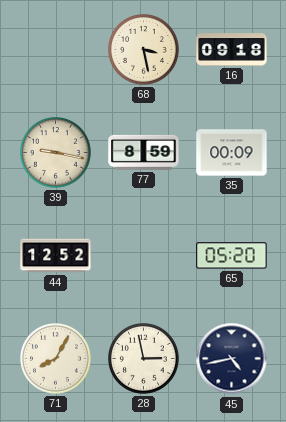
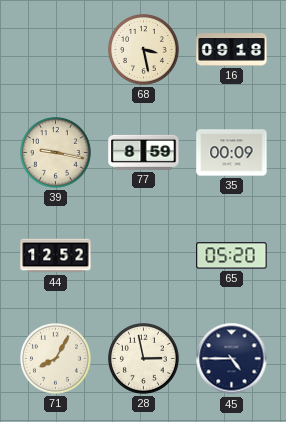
45: 4:43 -> 4:45 (232, 359)
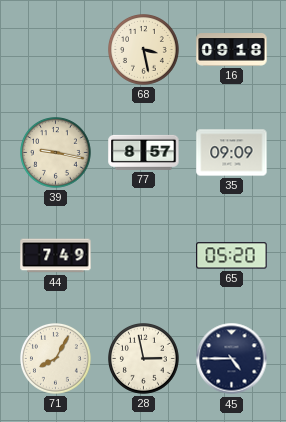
77: 8:59 -> 8:57 (144, 152)
35: 00:09 -> 09:09 (232, 153)
44: 12:52 -> 7:49 (56, 256)
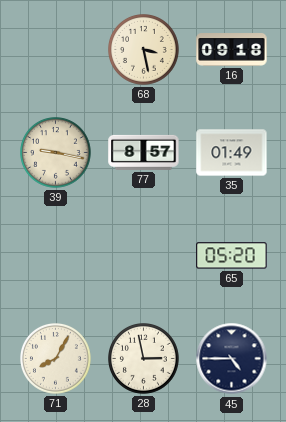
35: 09:09 -> 01:49 (232, 153)
44: 7:49 -> none (56, 256)
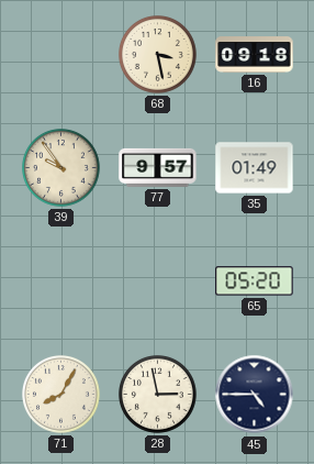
39: 9:17 -> 9:54 (61, 168)
77: 8:57 -> 9:57 (158, 167)
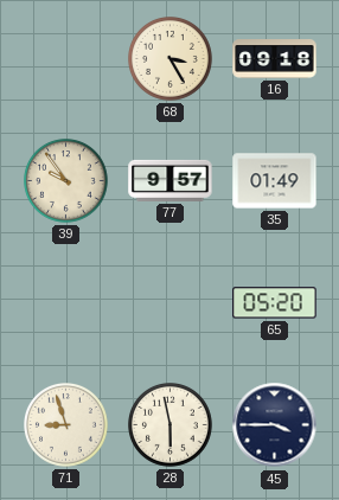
68: 3:28 -> 3:25 (171, 59)
71: 8:05 -> 8:57 (66, 425)
28: 2:58 -> 5:58 (171, 425)
45: 4:45 -> 3:45 (275, 425)
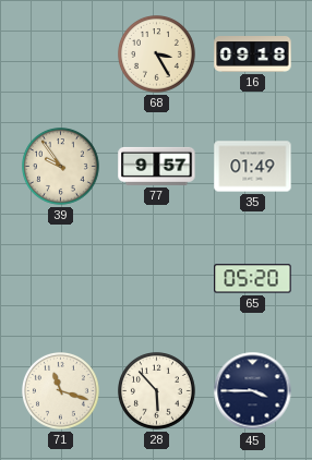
71: 8:57 -> 11:18 (61, 391)
28: 5:58 -> 5:53 (157, 391)
